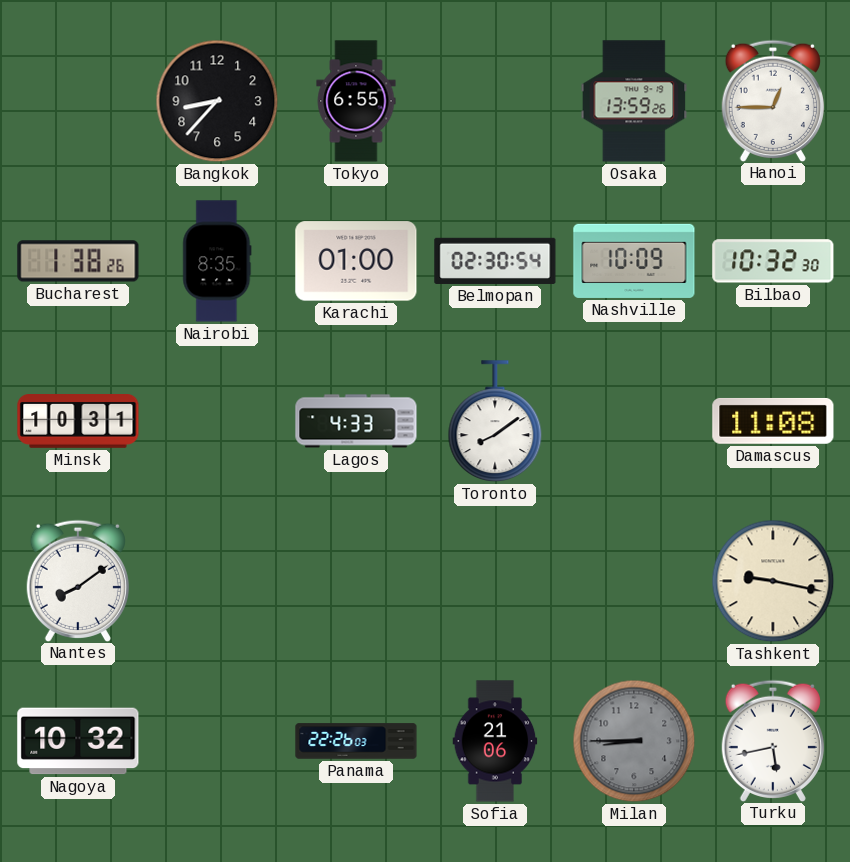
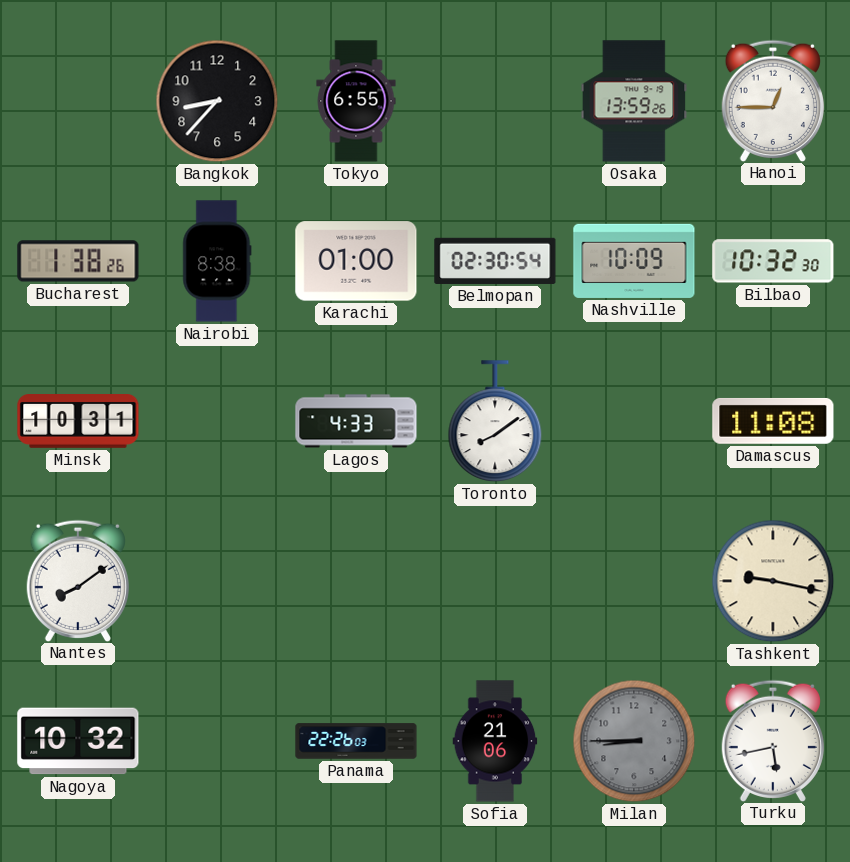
Nairobi: 8:35 -> 8:38 (217, 261)
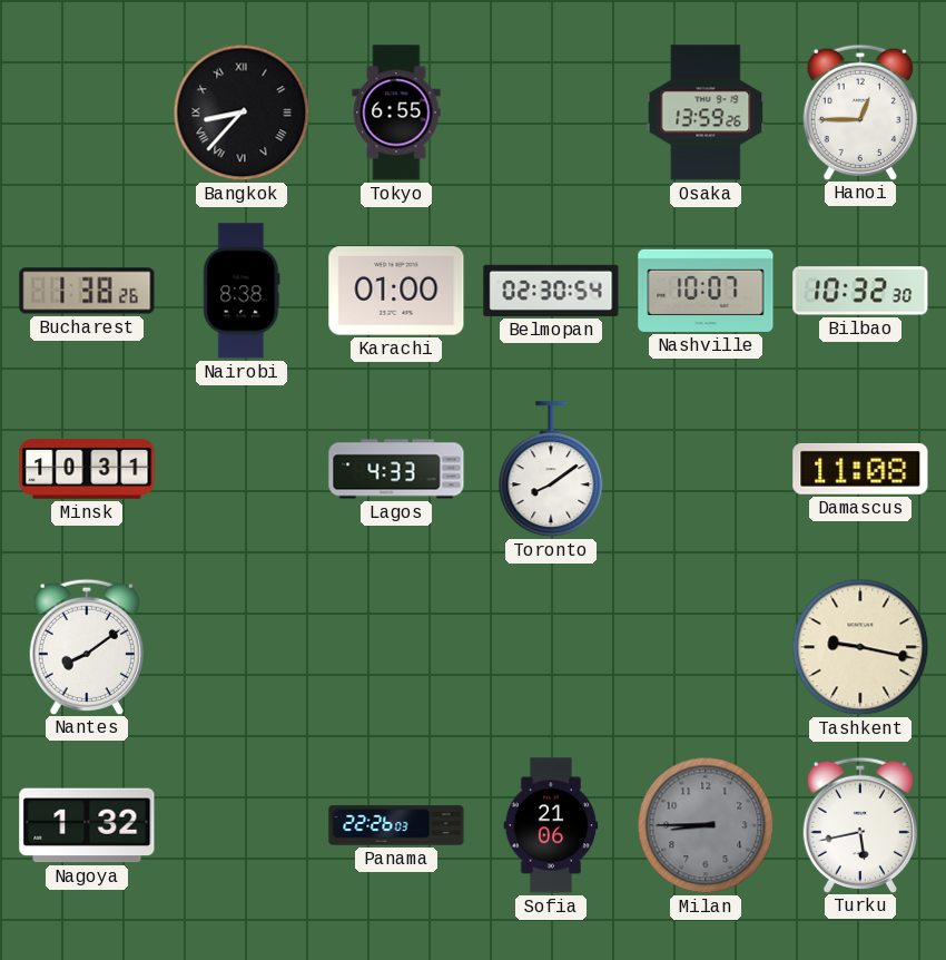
Bangkok numerals: Arabic -> Roman (242, 112)
Nashville: 10:09 -> 10:07 (706, 291)
Nagoya: 10:32 -> 1:32 (87, 825)
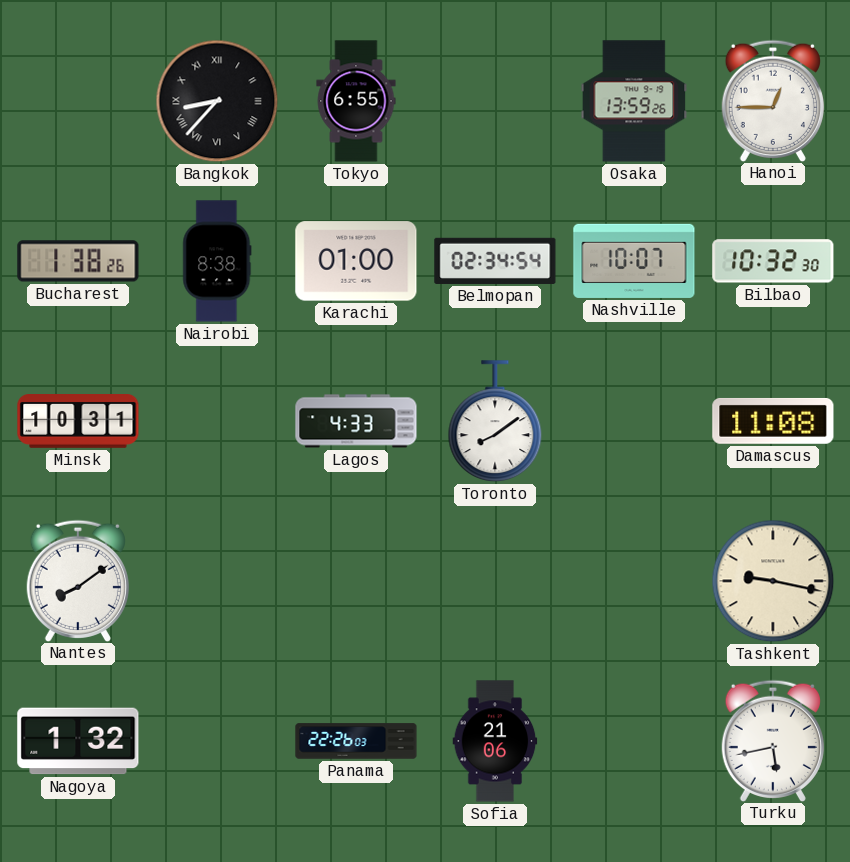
Belmopan: 02:30 -> 02:34 (495, 261)
Milan: 8:45 -> none (706, 825)
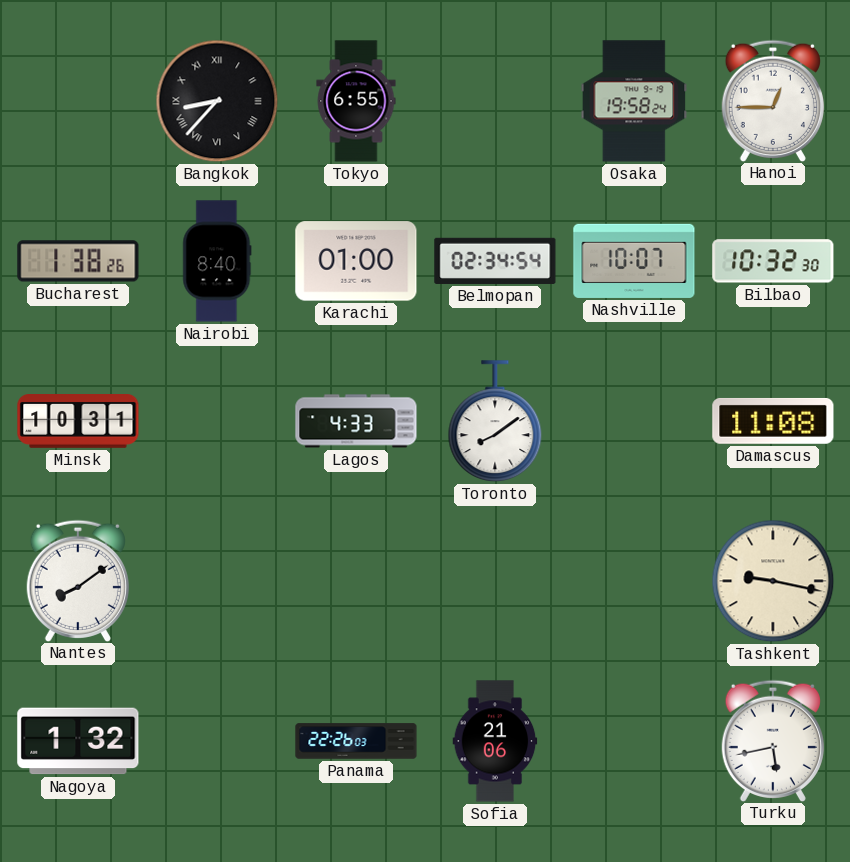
Osaka: 13:59 -> 19:58 (634, 101)
Nairobi: 8:38 -> 8:40 (217, 261)
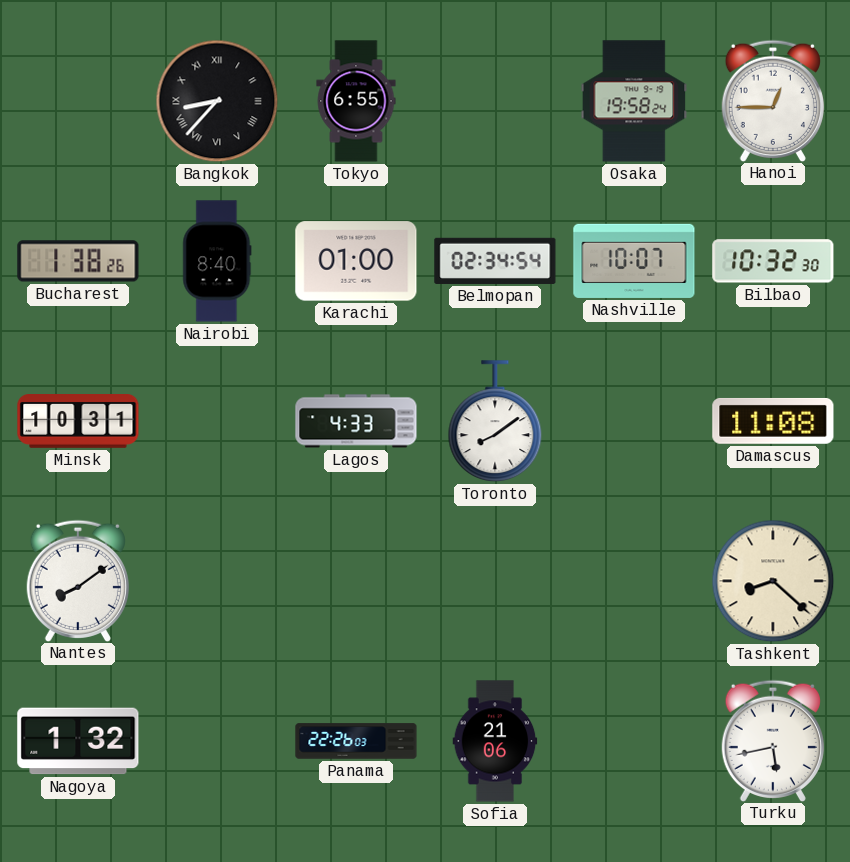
Tashkent: 9:17 -> 8:22 (773, 581)
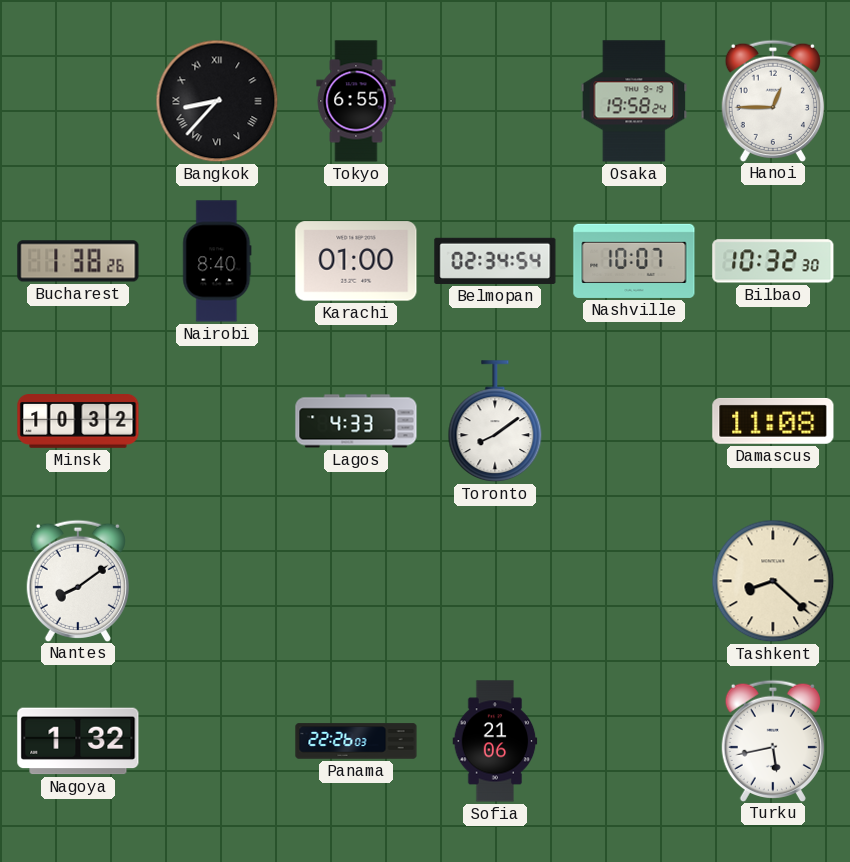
Minsk: 10:31 -> 10:32 (78, 422)
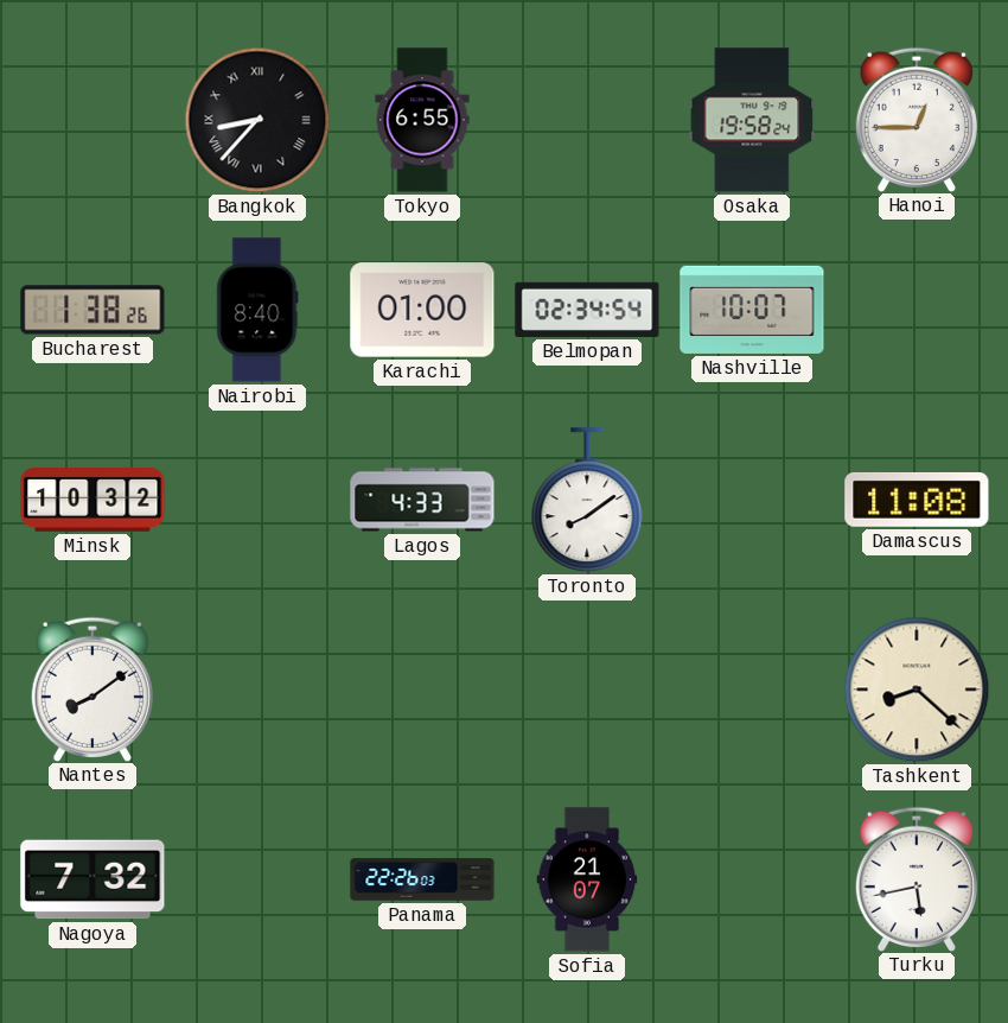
Bilbao: 10:32 -> none (773, 261)
Nagoya: 1:32 -> 7:32 (92, 879)
Sofia: 21:06 -> 21:07 (587, 879)
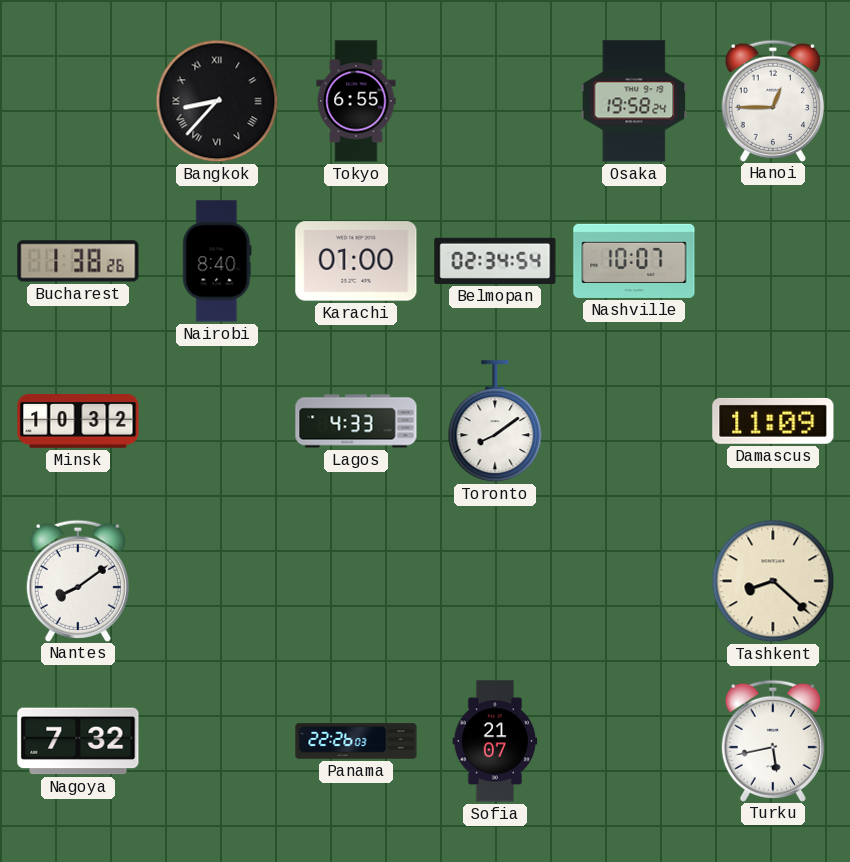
Damascus: 11:08 -> 11:09 (773, 421)
